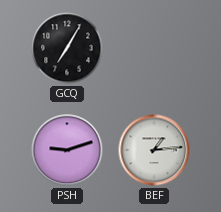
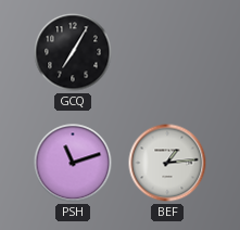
PSH: 9:12 -> 11:12 (73, 163)
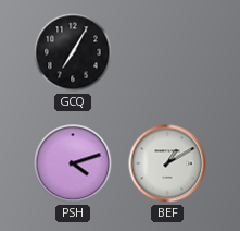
PSH: 11:12 -> 4:12 (73, 163)
BEF: 1:14 -> 1:10 (167, 163)
